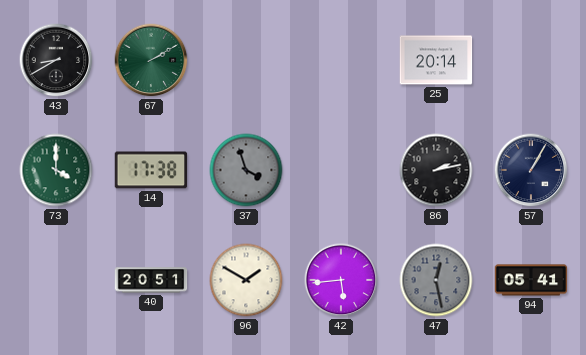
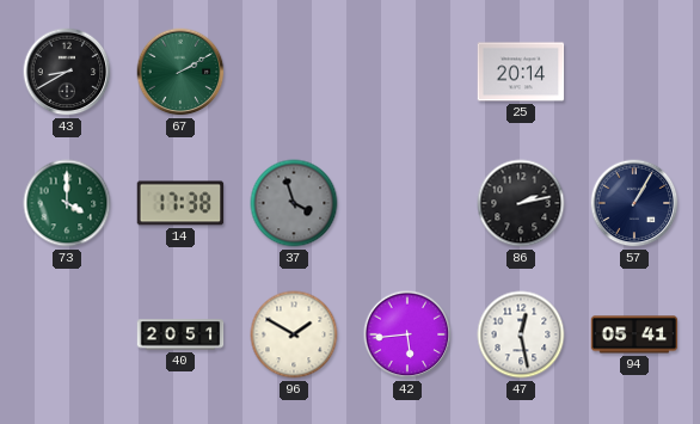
47 dial: grey -> white (521, 334)
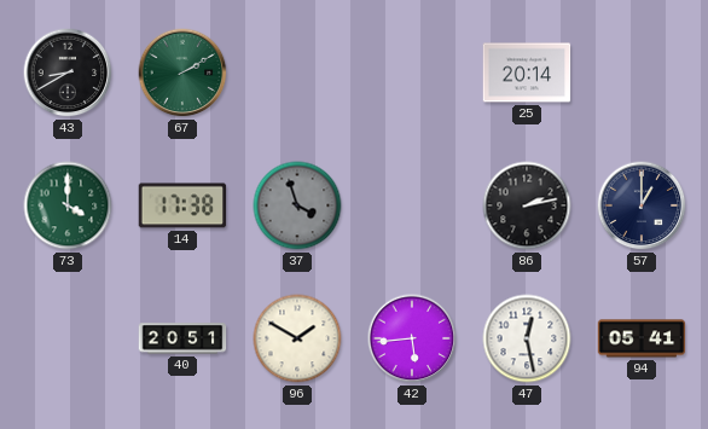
57: 1:05 -> 1:00 (642, 205)
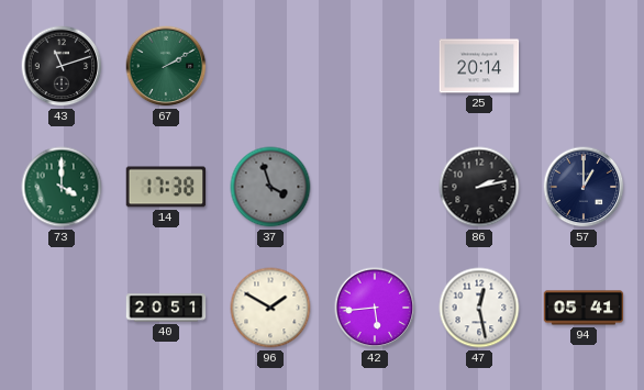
43: 8:40 -> 11:12 (62, 66)
